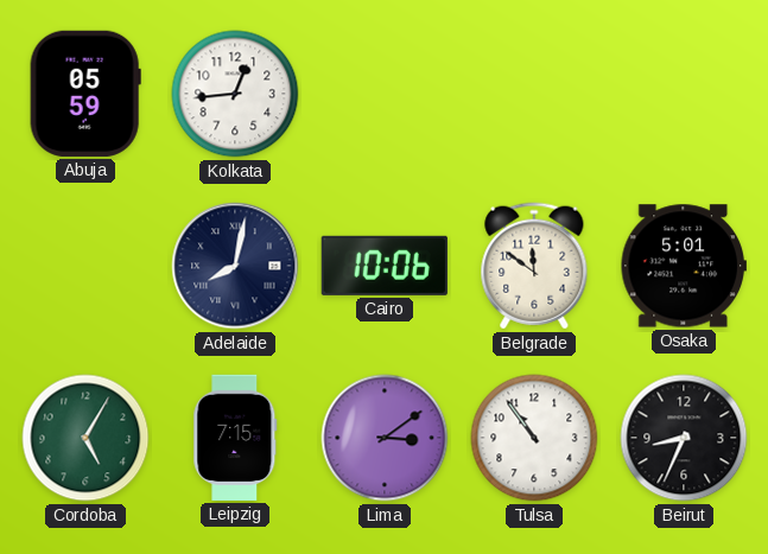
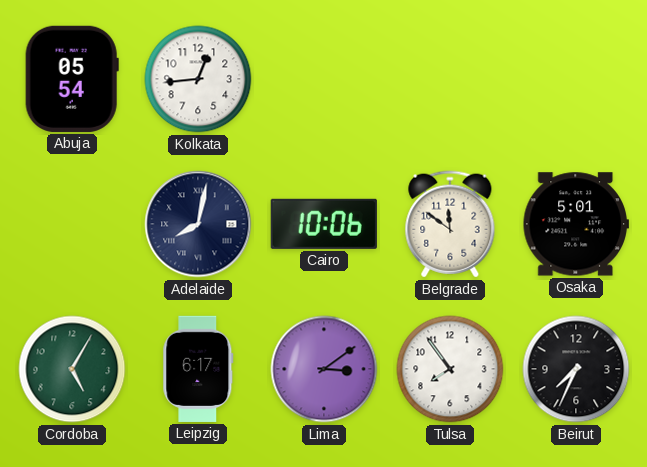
Abuja: 05:59 -> 05:54 (72, 79)
Leipzig: 7:15 -> 6:17 (198, 369)
Tulsa: 10:54 -> 7:54 (450, 369)
Beirut: 8:34 -> 7:34 (576, 369)
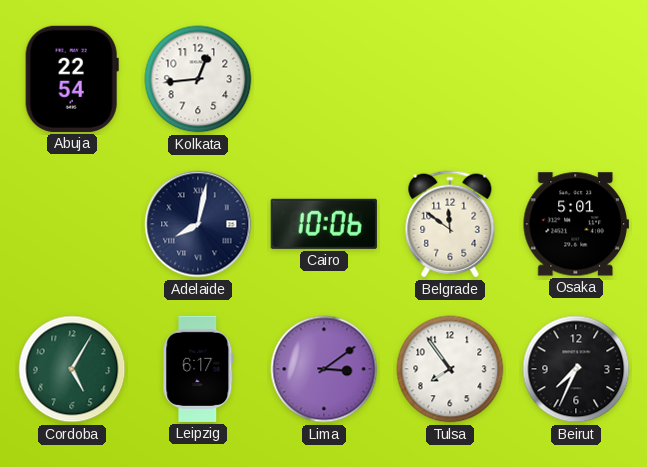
Abuja: 05:54 -> 22:54 (72, 79)
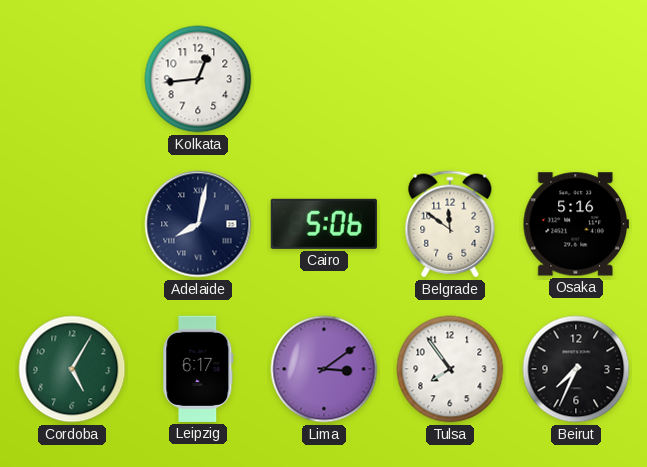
Abuja: 22:54 -> none (72, 79)
Cairo: 10:06 -> 5:06 (324, 224)
Osaka: 5:01 -> 5:16 (576, 224)
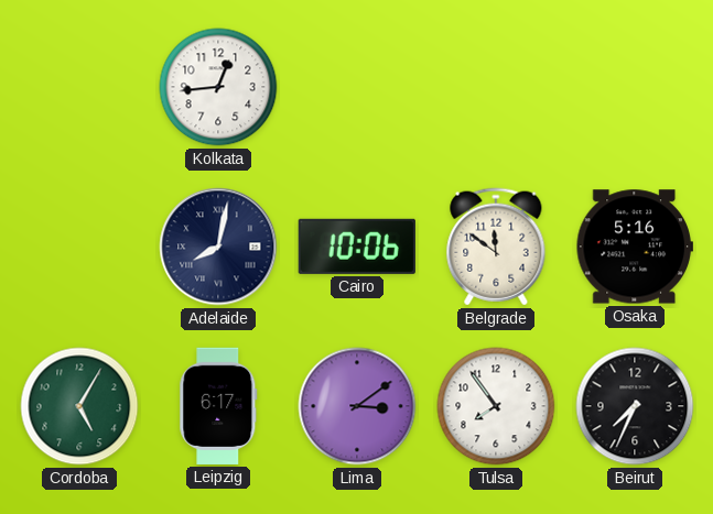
Cairo: 5:06 -> 10:06 (357, 247)
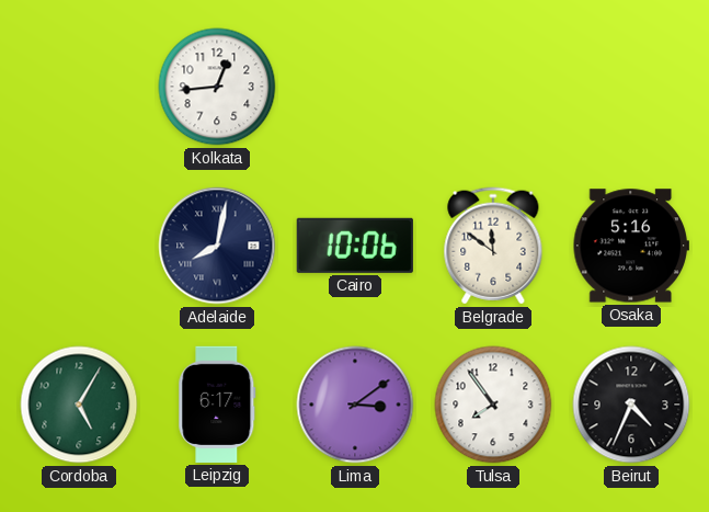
Beirut: 7:34 -> 4:34 (631, 405)
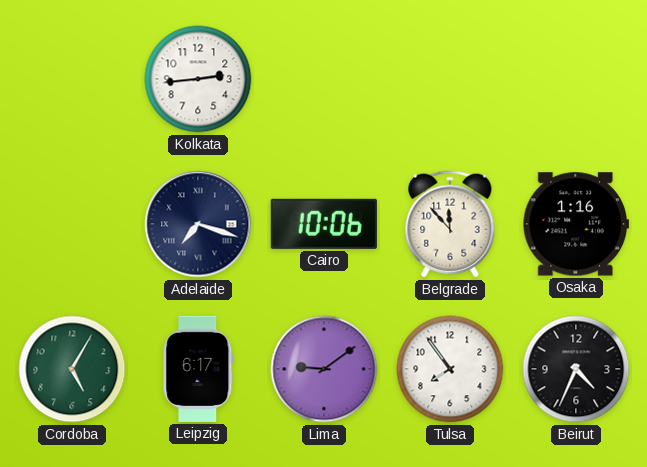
Kolkata: 12:44 -> 2:44 (198, 79)
Adelaide: 8:02 -> 7:18 (198, 224)
Belgrade: 11:51 -> 11:53 (450, 224)
Osaka: 5:16 -> 1:16 (576, 224)
Lima: 3:09 -> 9:09 (324, 369)
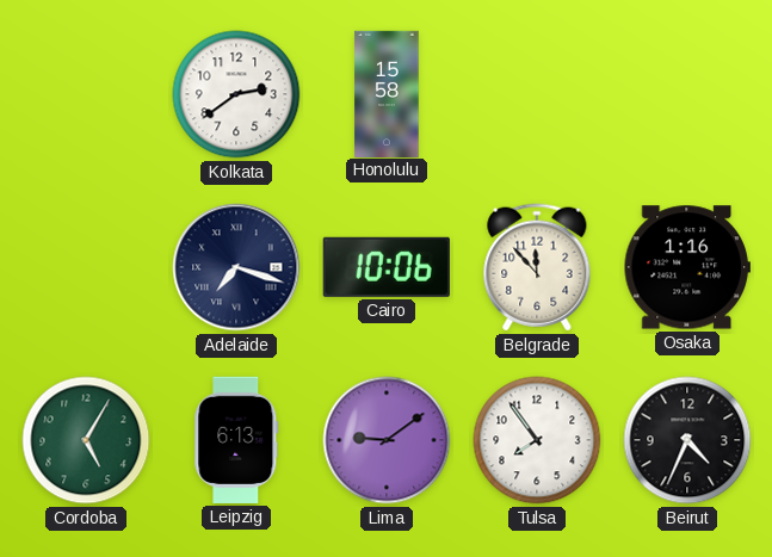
Kolkata: 2:44 -> 2:39 (236, 94)
Honolulu: none -> 15:58 (387, 93)
Leipzig: 6:17 -> 6:13 (236, 440)
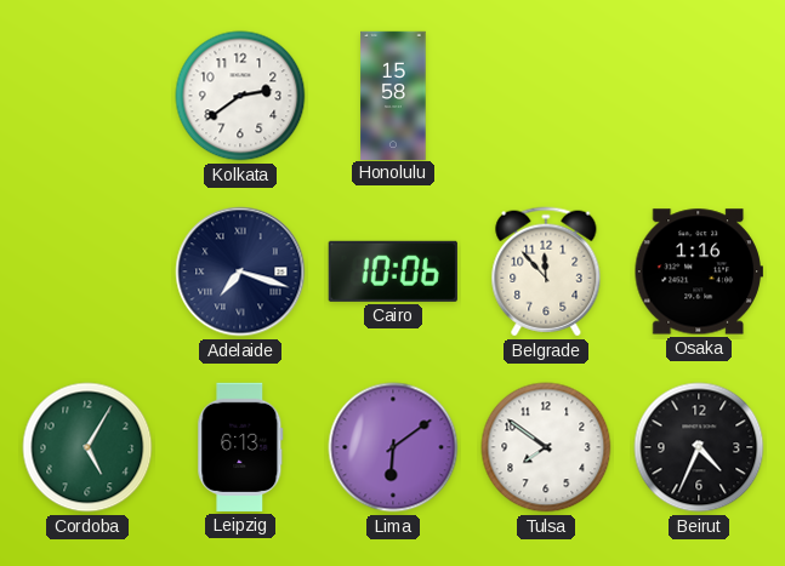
Lima: 9:09 -> 6:09 (393, 447)
Tulsa: 7:54 -> 7:51 (546, 447)
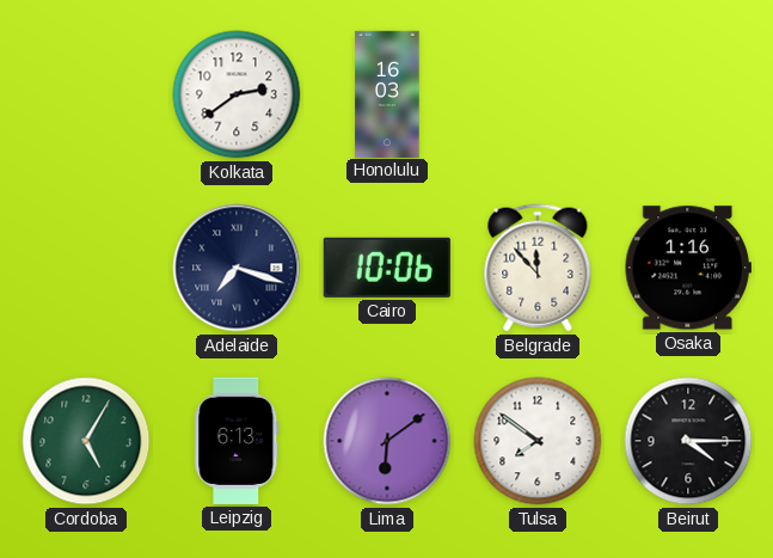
Honolulu: 15:58 -> 16:03 (387, 93)
Beirut: 4:34 -> 4:15 (688, 441)
